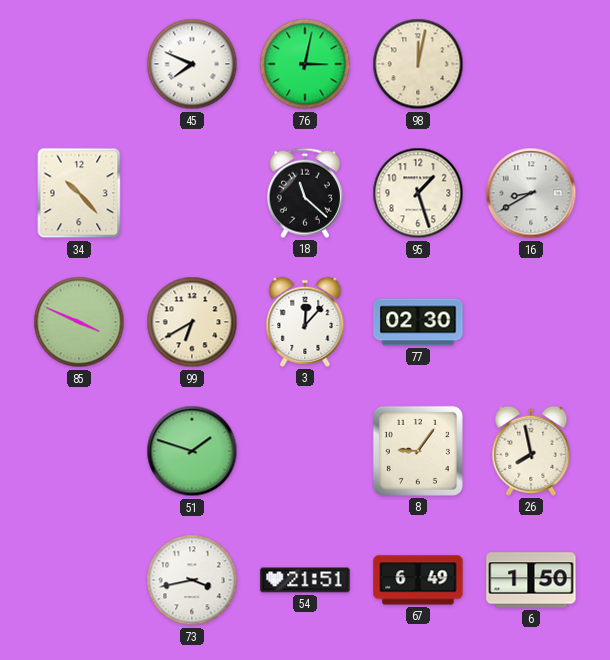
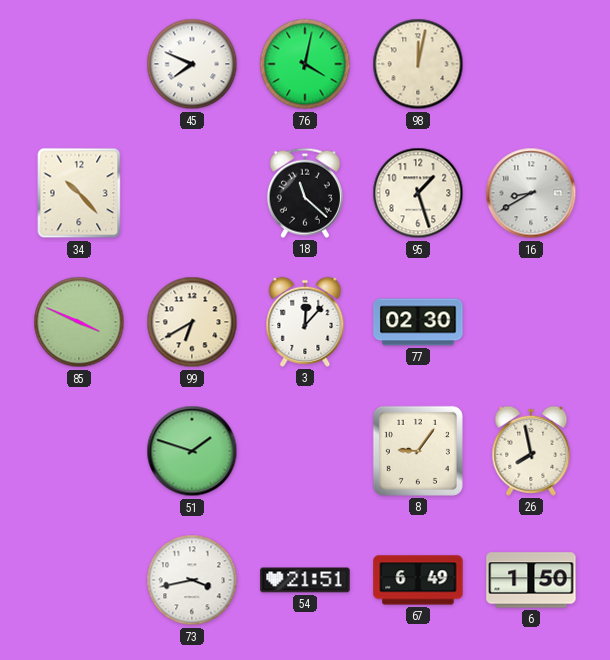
76: 3:02 -> 4:02 (305, 64)
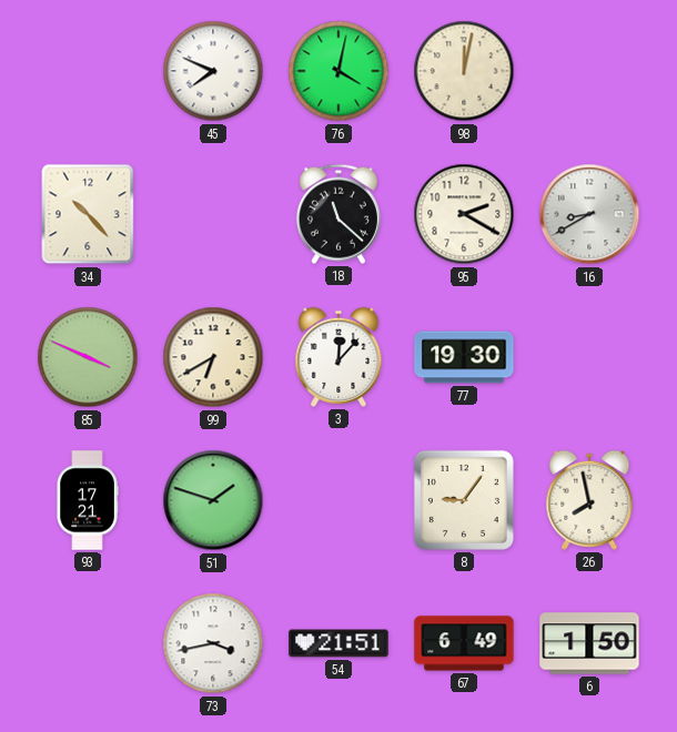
95: 1:27 -> 2:20 (464, 214)
77: 02:30 -> 19:30 (464, 357)
93: none -> 17:21 (88, 500)
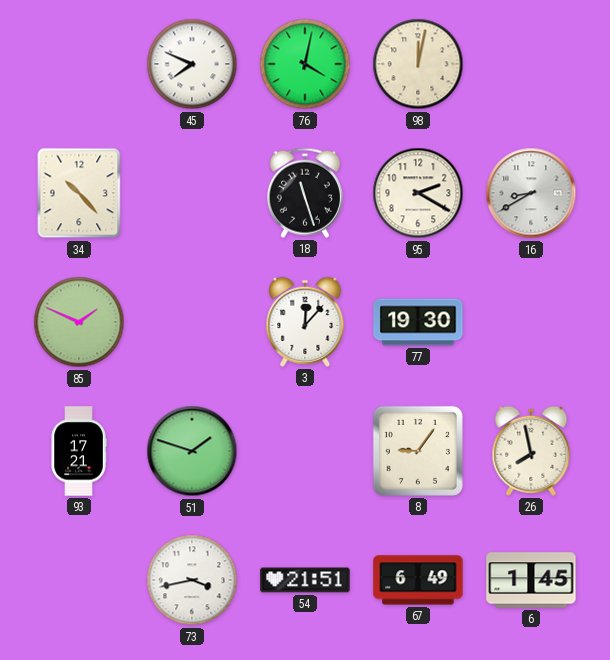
18: 11:22 -> 11:27 (305, 193)
85: 3:49 -> 1:49 (79, 322)
99: 6:40 -> none (213, 357)
6: 1:50 -> 1:45 (531, 580)
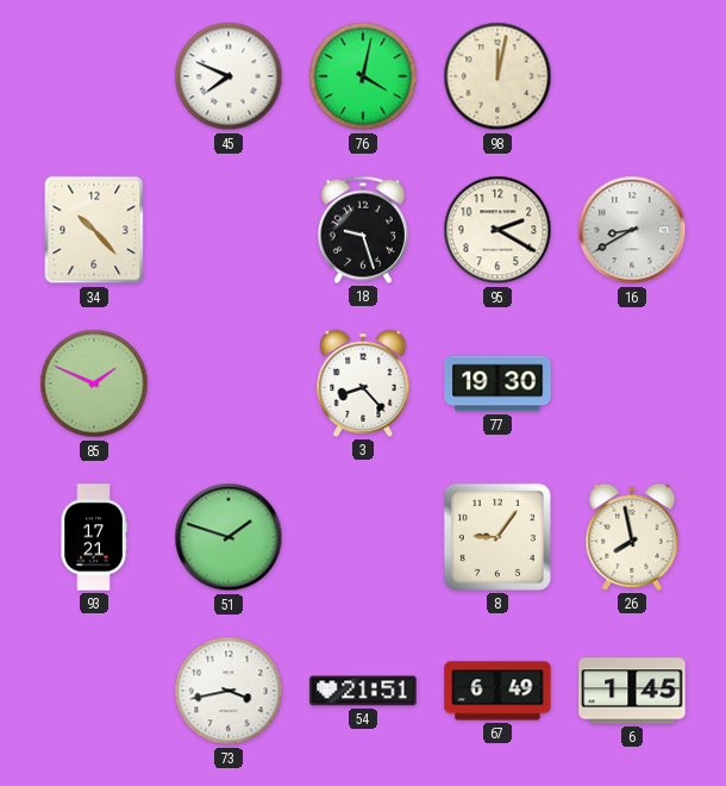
18: 11:27 -> 9:27 (363, 230)
3: 12:07 -> 8:23 (363, 383)
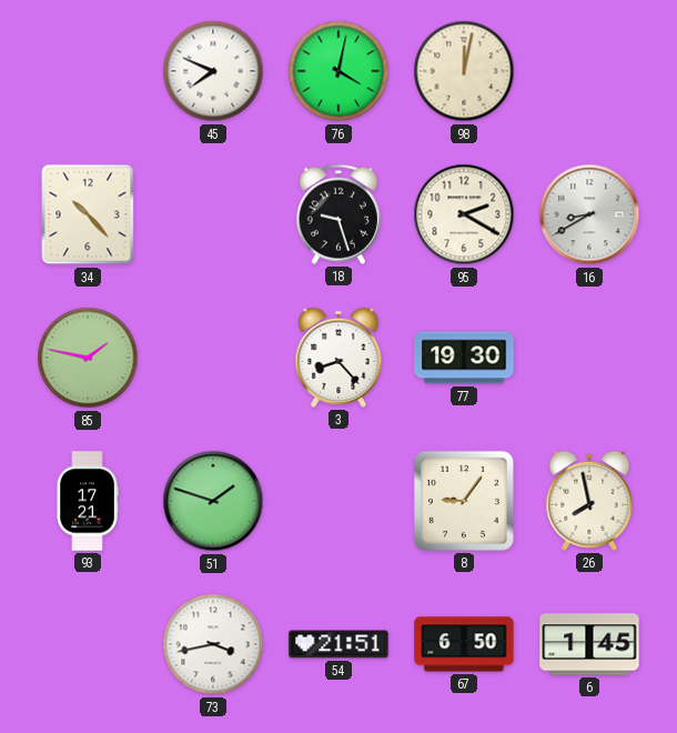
85: 1:49 -> 1:47 (88, 358)
67: 6:49 -> 6:50 (464, 644)
